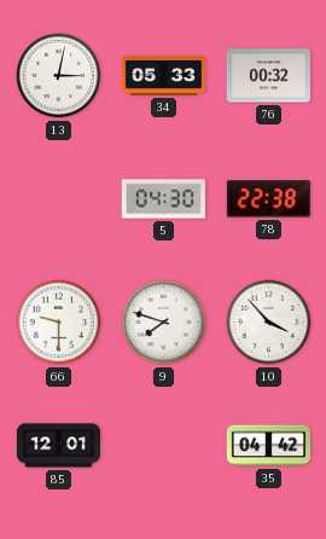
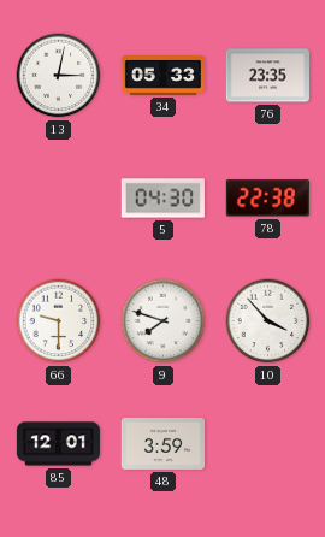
76: 00:32 -> 23:35 (267, 76)
48: none -> 3:59 (162, 443)
35: 04:42 -> none (268, 446)
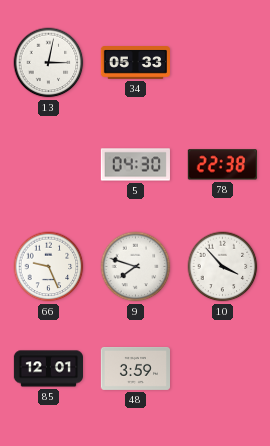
76: 23:35 -> none (267, 76)
66: 9:30 -> 9:26 (49, 267)
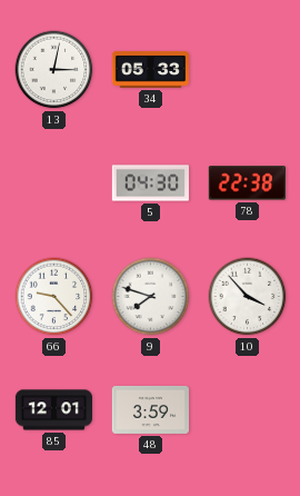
66: 9:26 -> 9:23 (54, 297)
